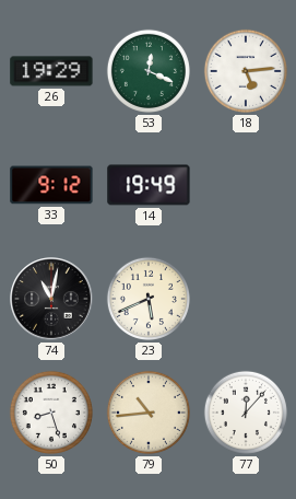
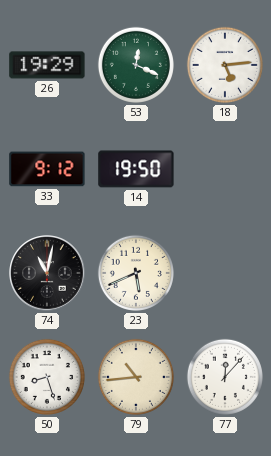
14: 19:49 -> 19:50 (136, 169)
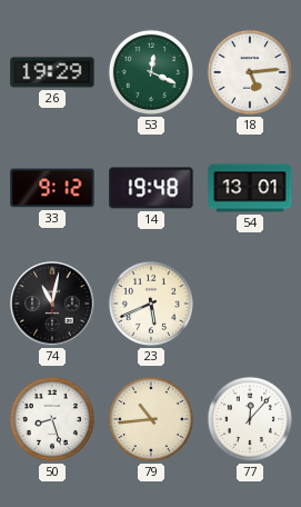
14: 19:50 -> 19:48 (151, 188)
54: none -> 13:01 (250, 188)
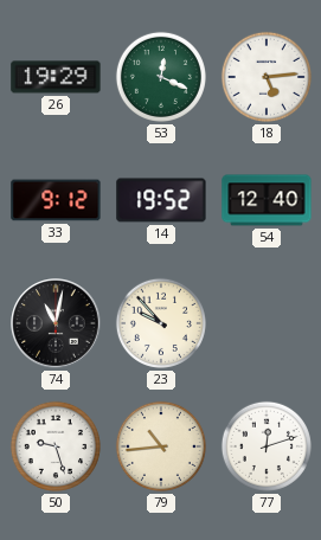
14: 19:48 -> 19:52 (161, 200)
54: 13:01 -> 12:40 (267, 200)
23: 5:41 -> 9:53 (161, 323)
50: 8:27 -> 9:27 (56, 446)
77: 12:07 -> 12:12 (267, 446)
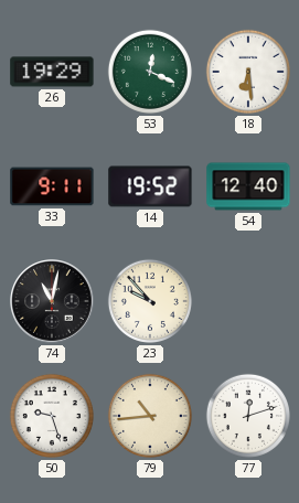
18: 5:14 -> 6:29 (248, 72)
33: 9:12 -> 9:11 (52, 186)
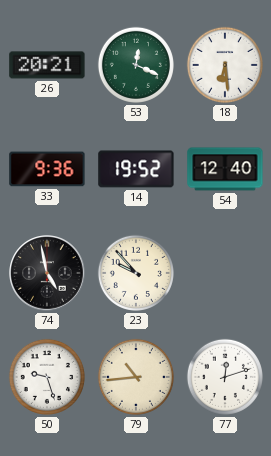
26: 19:29 -> 20:21 (47, 65)
33: 9:11 -> 9:36 (47, 169)
74: 11:02 -> 4:58 (47, 273)
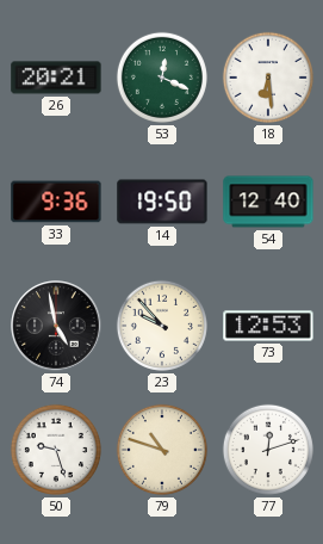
14: 19:52 -> 19:50 (162, 202)
73: none -> 12:53 (268, 326)
79: 10:44 -> 10:48 (162, 450)
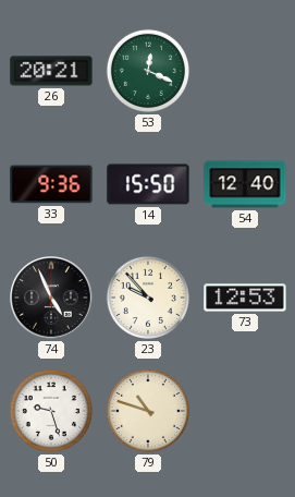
18: 6:29 -> none (268, 78)
14: 19:50 -> 15:50 (148, 184)
74: 4:58 -> 4:56 (51, 298)
77: 12:12 -> none (268, 450)
